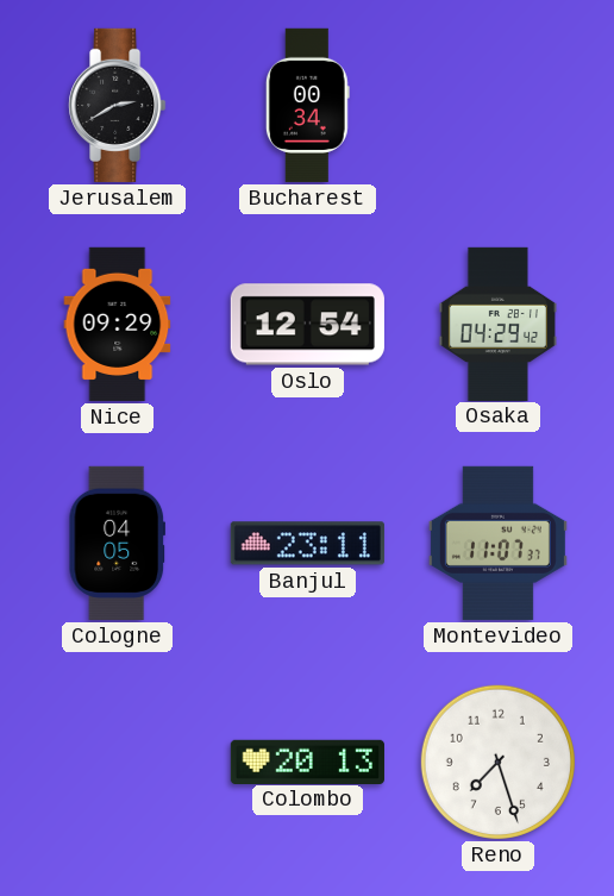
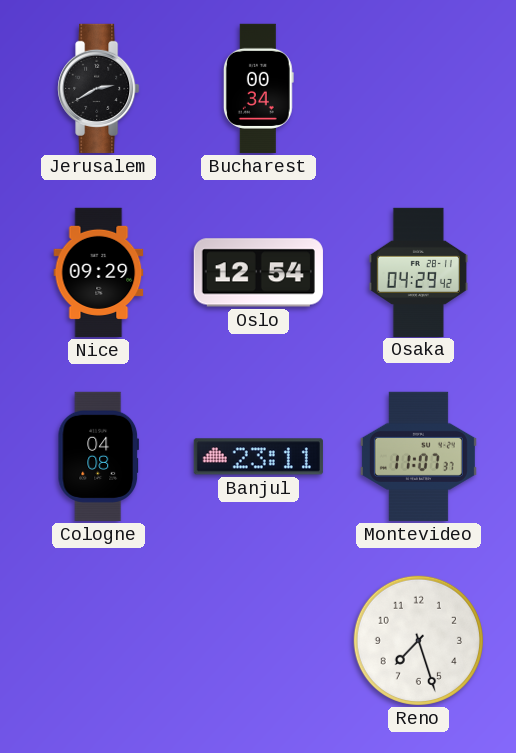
Cologne: 04:05 -> 04:08 (98, 456)
Colombo: 20:13 -> none (307, 762)
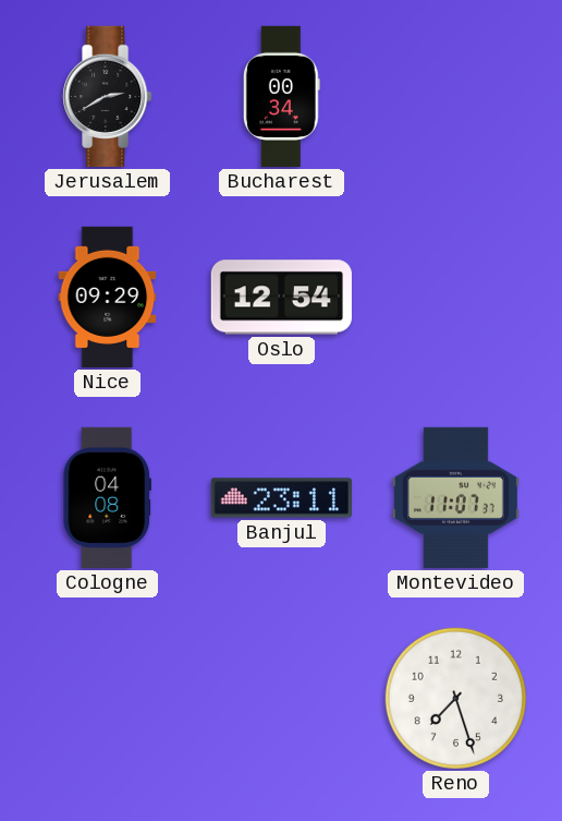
Osaka: 04:29 -> none (418, 272)
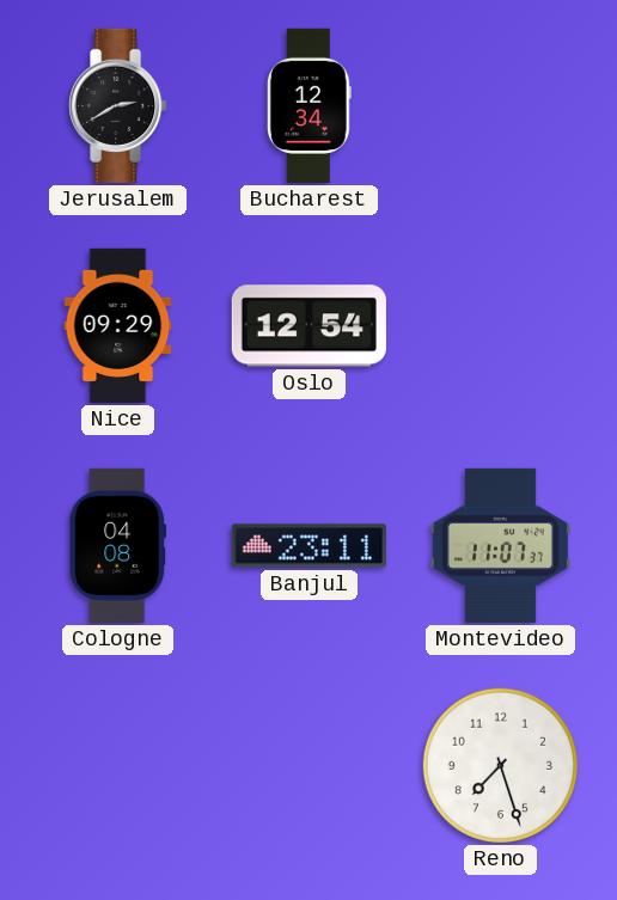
Bucharest: 00:34 -> 12:34 (308, 105)
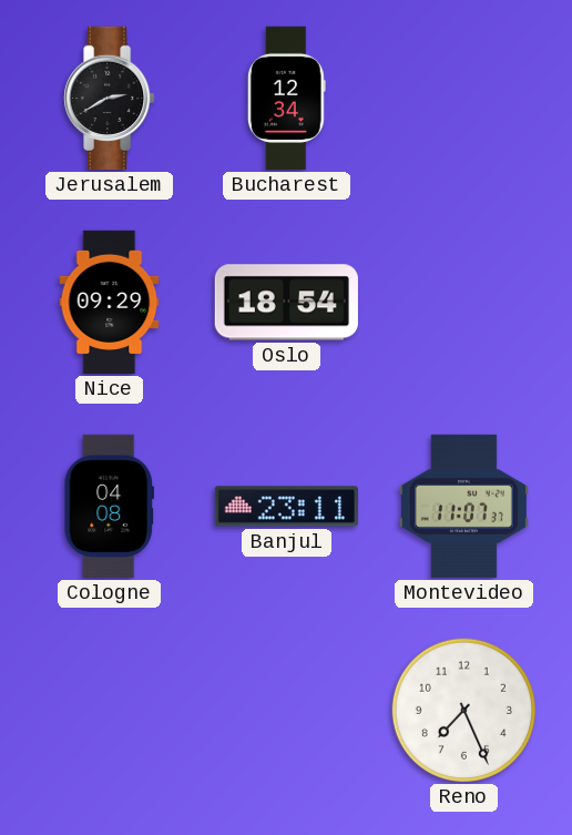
Oslo: 12:54 -> 18:54 (286, 303)
Reno: 7:27 -> 7:26 (463, 710)
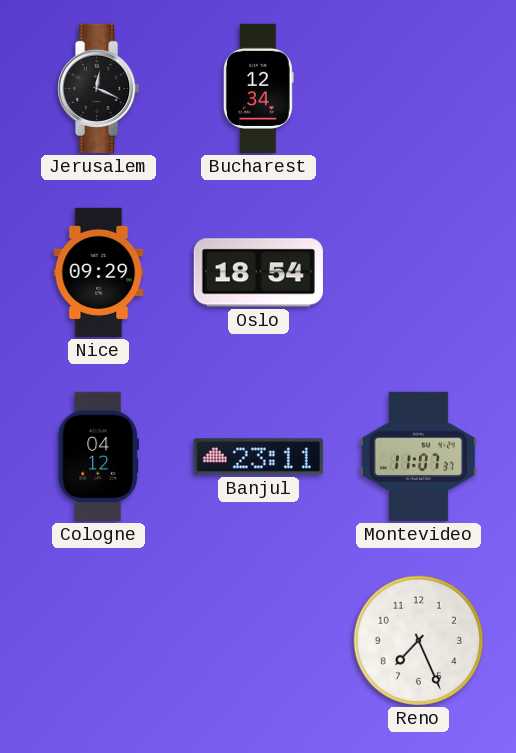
Jerusalem: 2:40 -> 12:19 (99, 88)
Cologne: 04:08 -> 04:12 (98, 456)
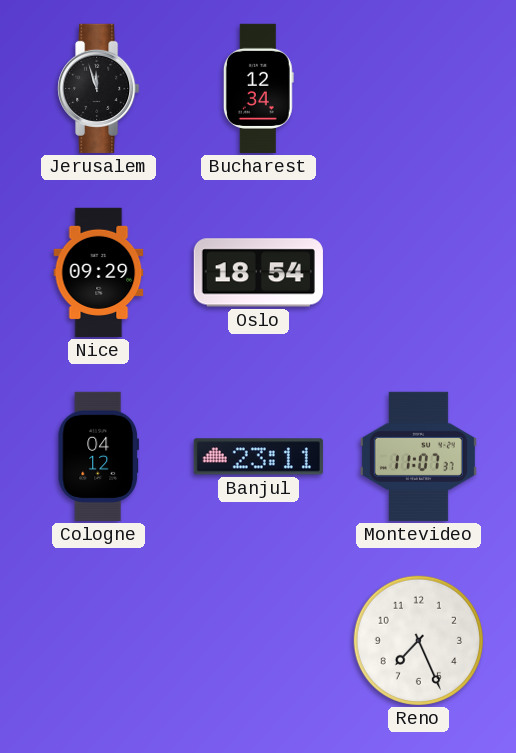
Jerusalem: 12:19 -> 11:57 (99, 88)
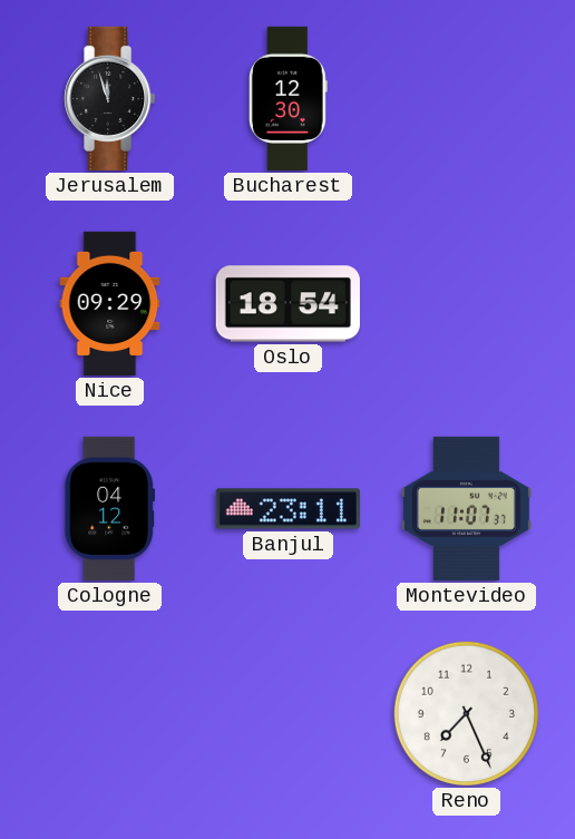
Bucharest: 12:34 -> 12:30 (287, 98)
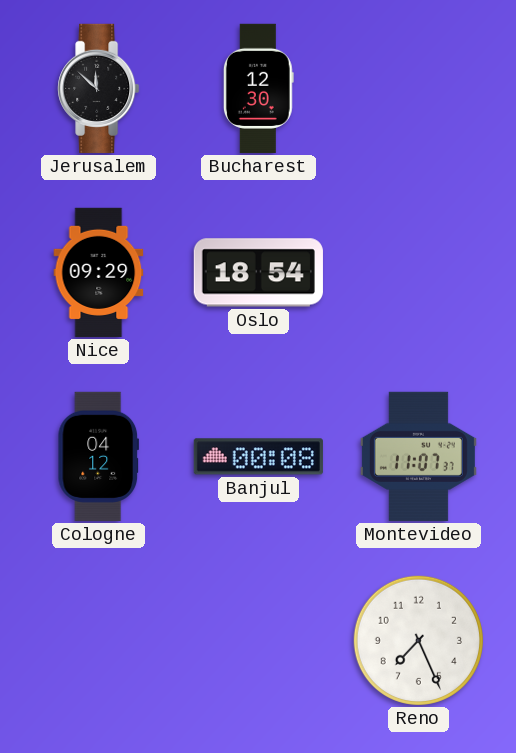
Jerusalem: 11:57 -> 11:52 (99, 88)
Banjul: 23:11 -> 00:08 (258, 457)
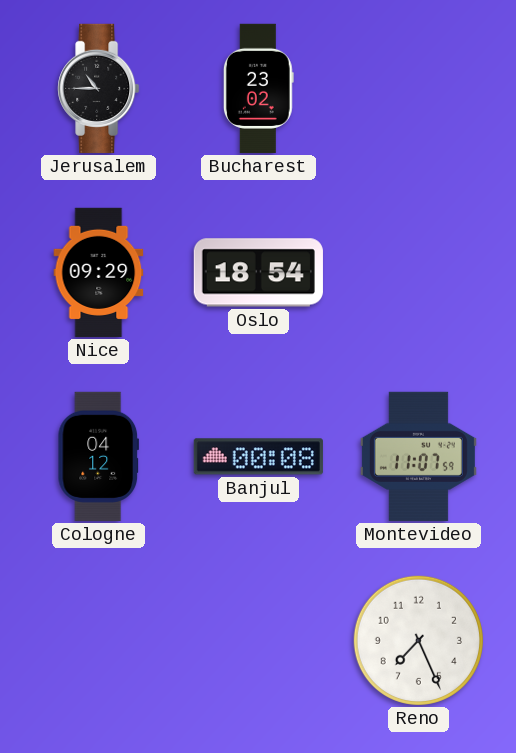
Jerusalem: 11:52 -> 10:45 (99, 88)
Bucharest: 12:30 -> 23:02 (258, 88)
Montevideo: 11:07:37 -> 11:07:59 (418, 456)
